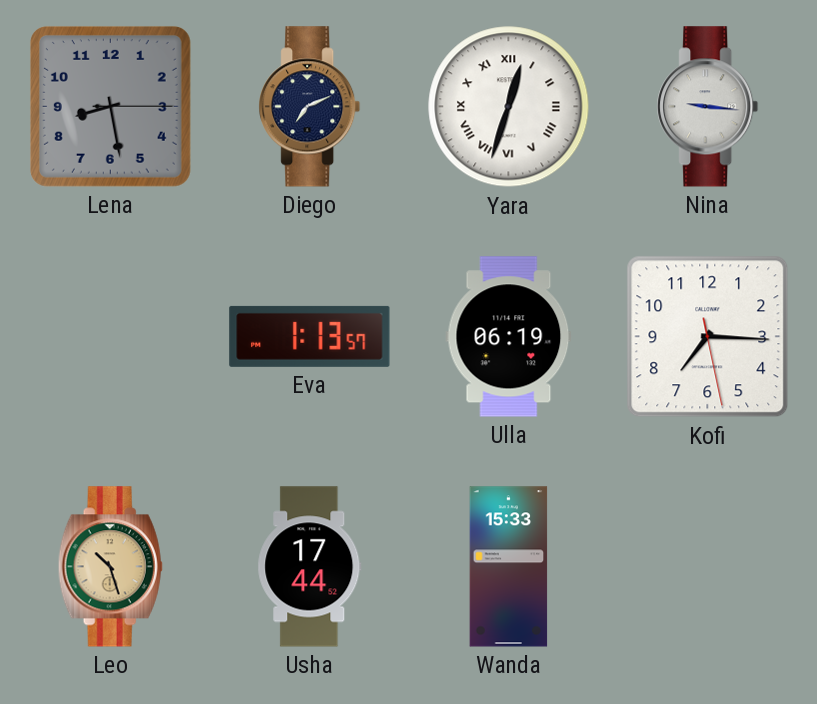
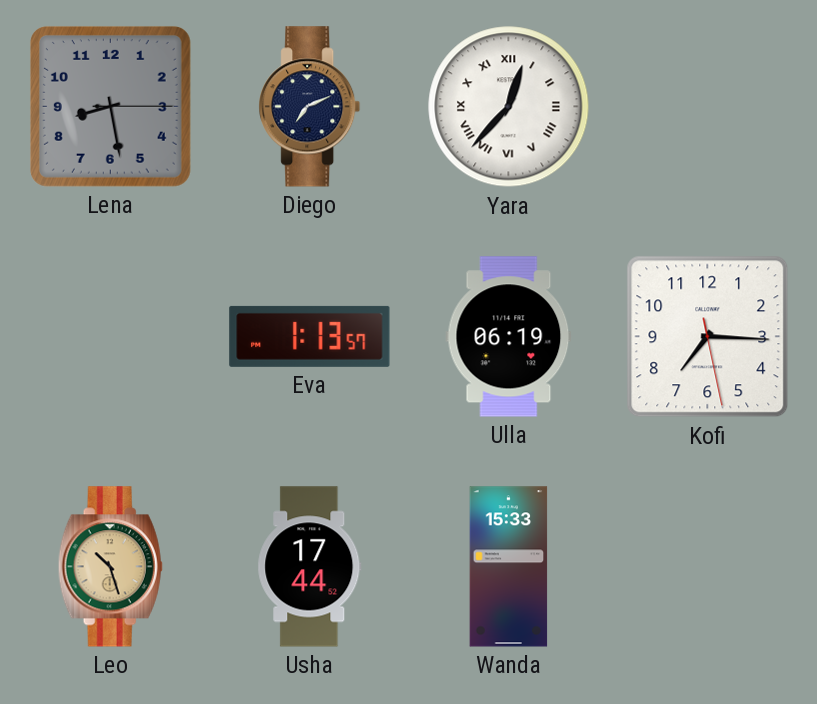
Yara: 12:33 -> 12:37 (509, 107)
Nina: 9:16 -> none (708, 107)
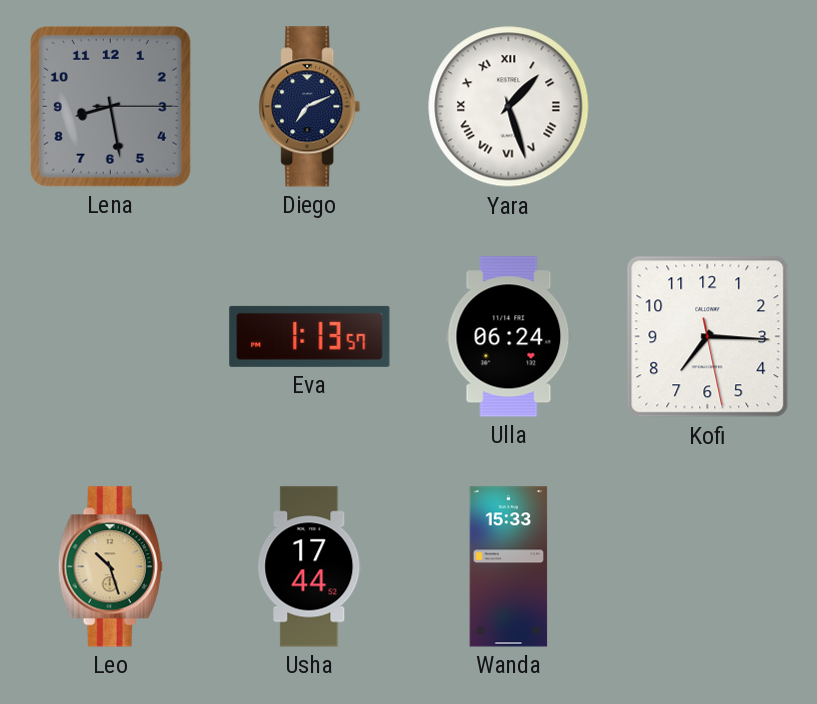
Yara: 12:37 -> 1:27 (509, 107)
Ulla: 06:19 -> 06:24 (509, 337)
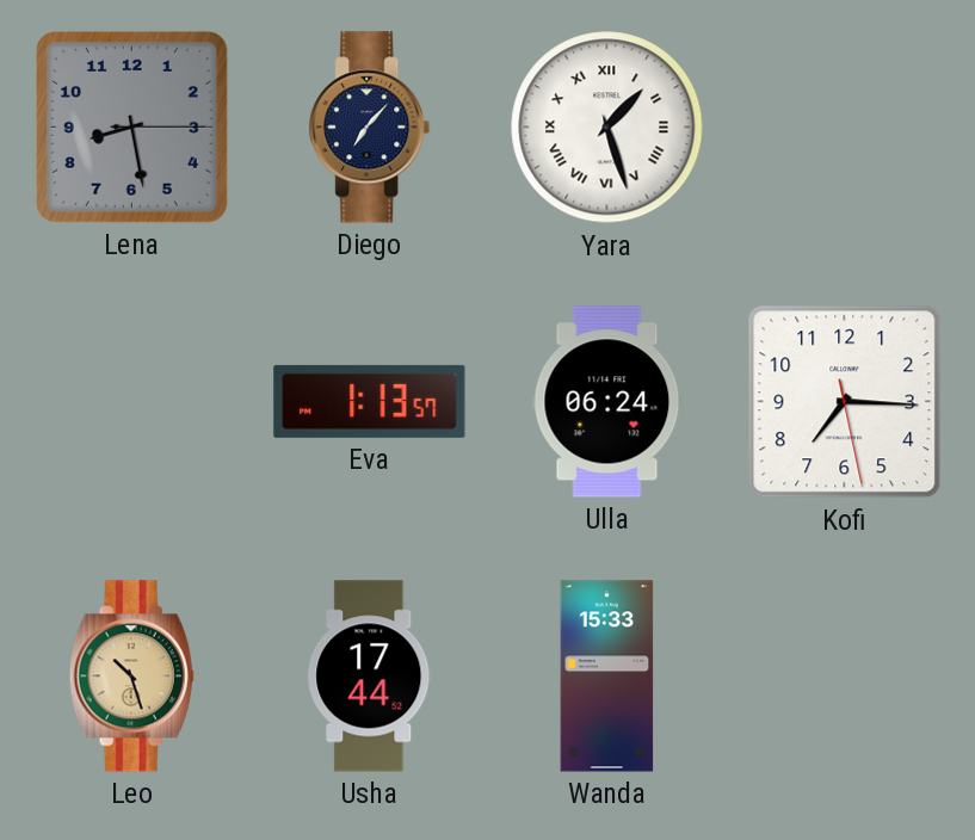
Diego: 7:11 -> 7:07 (370, 128)
